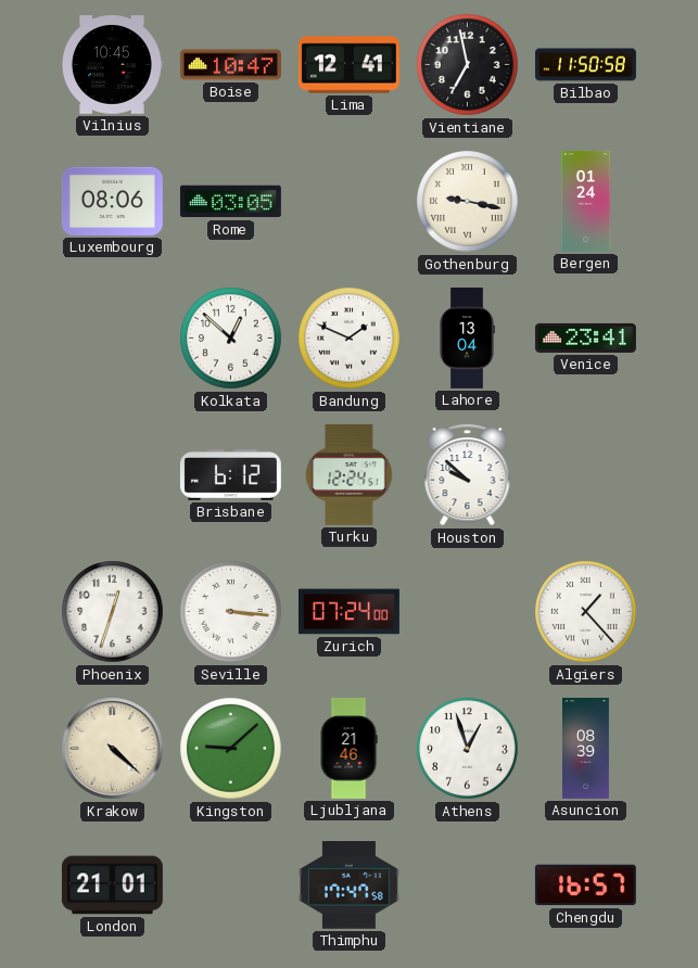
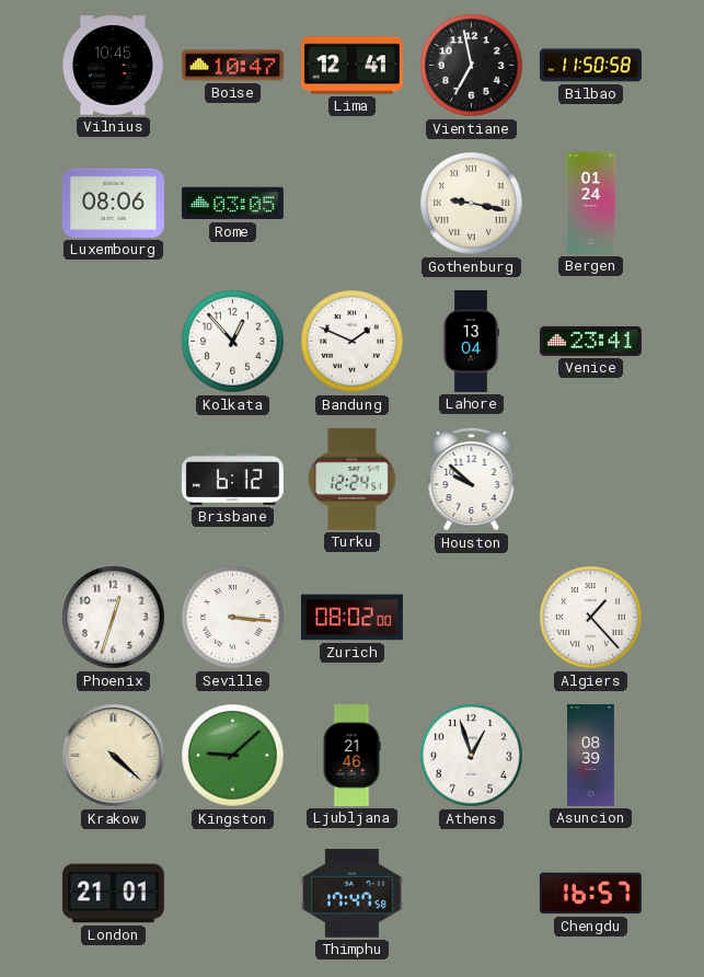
Kolkata: 12:52 -> 12:53 (233, 342)
Zurich: 07:24 -> 08:02 (351, 618)
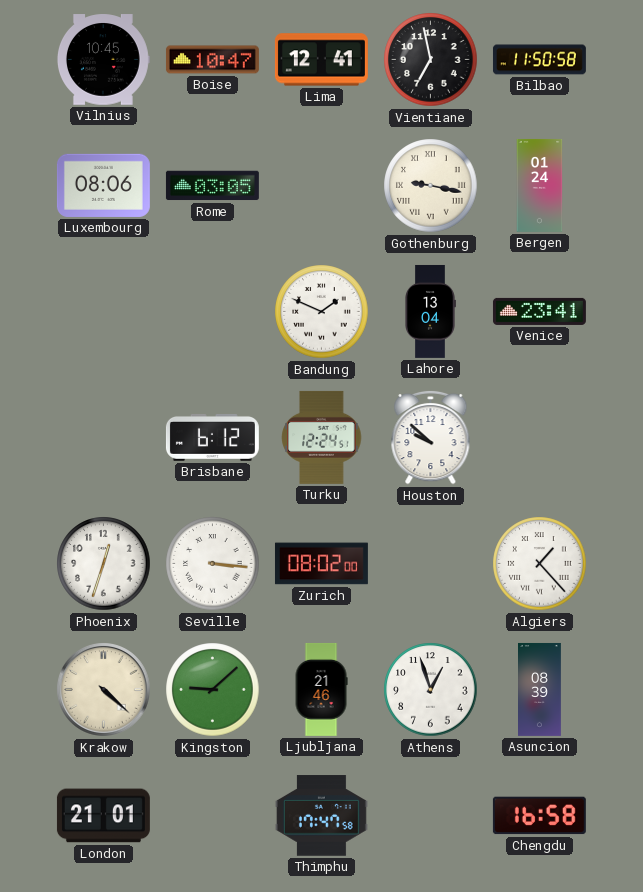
Kolkata: 12:53 -> none (233, 342)
Chengdu: 16:57 -> 16:58 (539, 816)
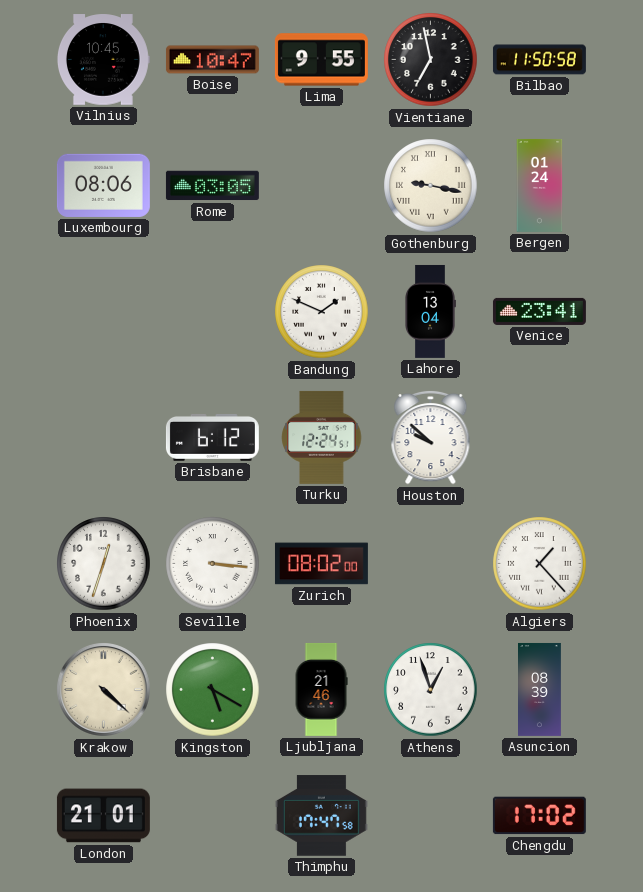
Lima: 12:41 -> 9:55 (321, 60)
Kingston: 9:08 -> 5:20 (213, 690)
Chengdu: 16:58 -> 17:02 (539, 816)
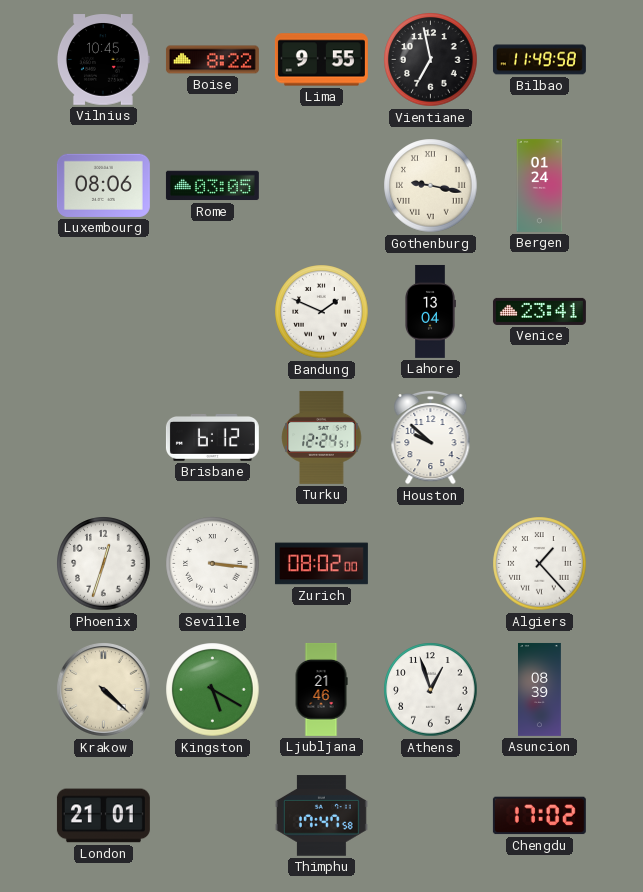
Boise: 10:47 -> 8:22 (212, 60)
Bilbao: 11:50 -> 11:49 (539, 60)
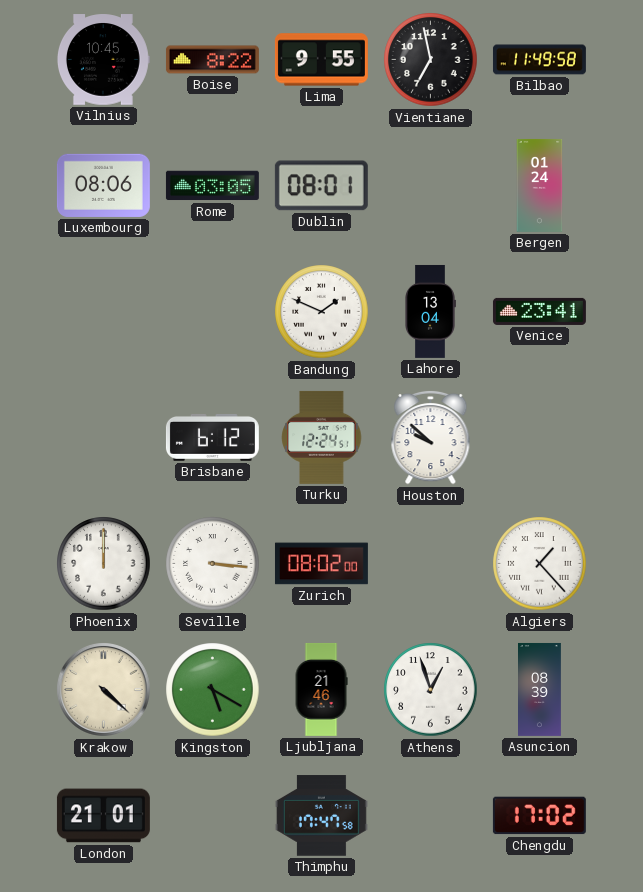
Dublin: none -> 08:01 (321, 186)
Gothenburg: 9:17 -> none (431, 186)
Phoenix: 12:33 -> 12:00 (104, 564)
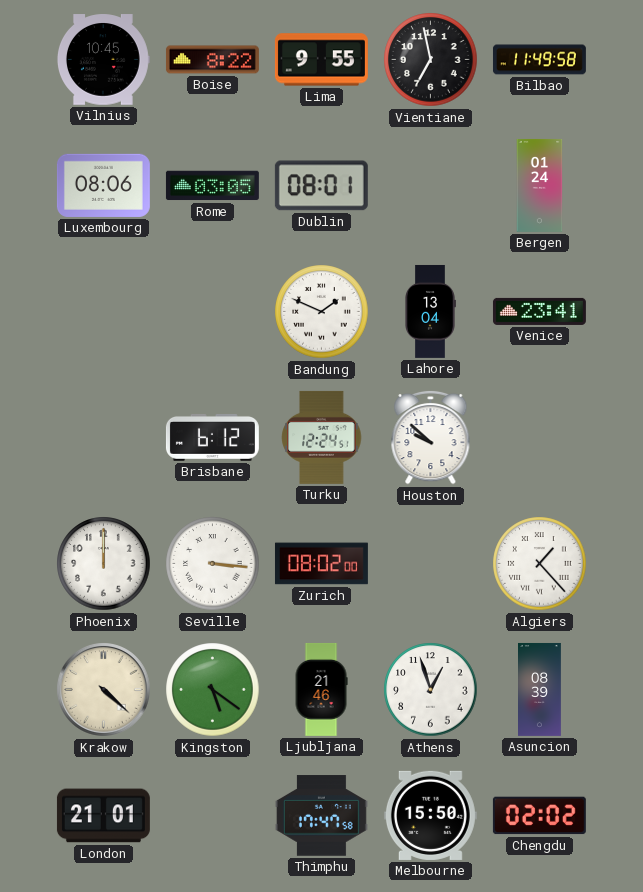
Kingston: 5:20 -> 5:21 (213, 690)
Melbourne: none -> 15:50 (430, 815)
Chengdu: 17:02 -> 02:02 (539, 816)
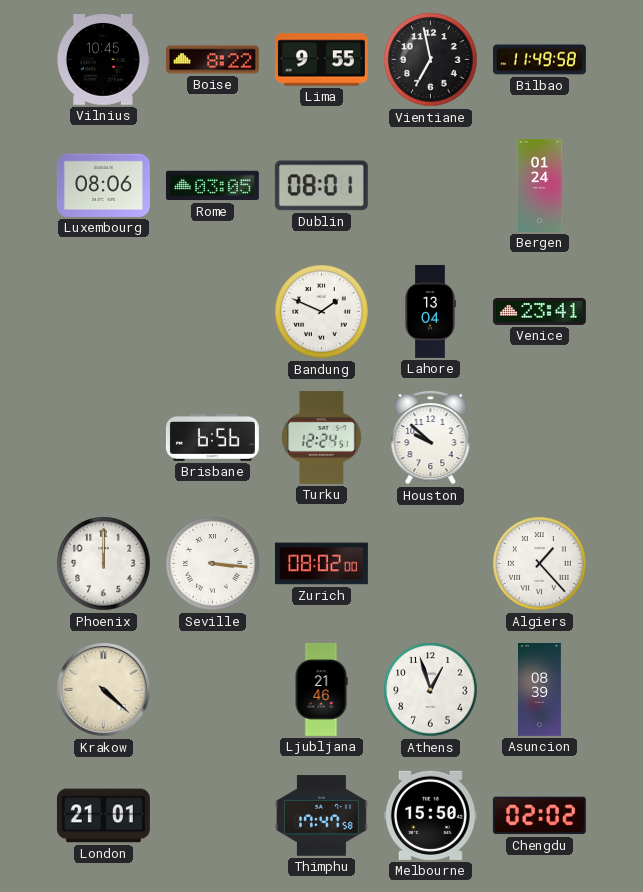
Brisbane: 6:12 -> 6:56 (212, 437)
Kingston: 5:21 -> none (213, 690)
